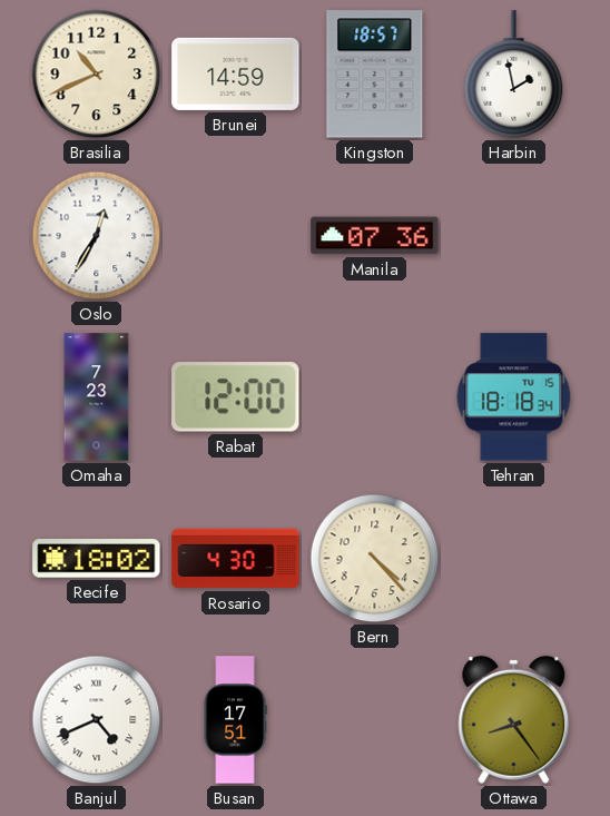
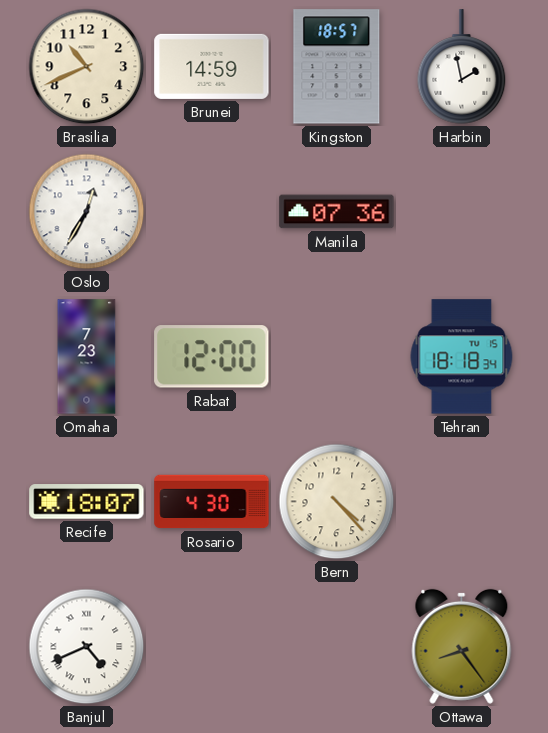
Recife: 18:02 -> 18:07 (87, 502)
Busan: 17:51 -> none (235, 720)
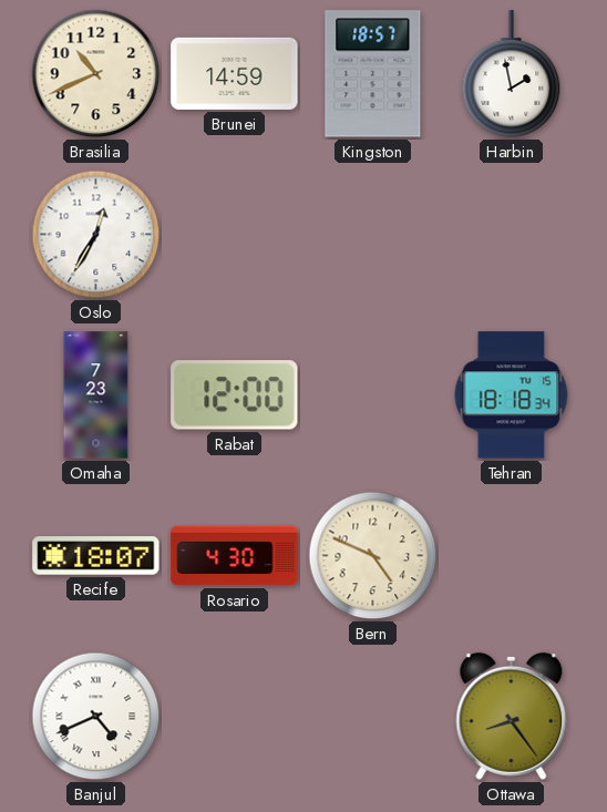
Manila: 07:36 -> none (337, 212)
Bern: 4:23 -> 4:49 (373, 556)
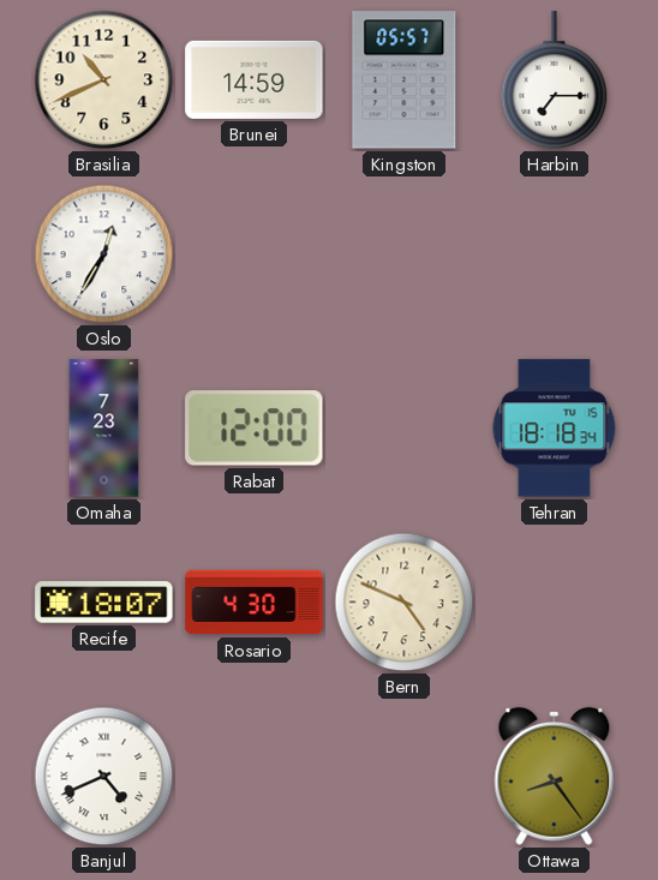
Kingston: 18:57 -> 05:57 (405, 80)
Harbin: 1:58 -> 7:15 (555, 80)
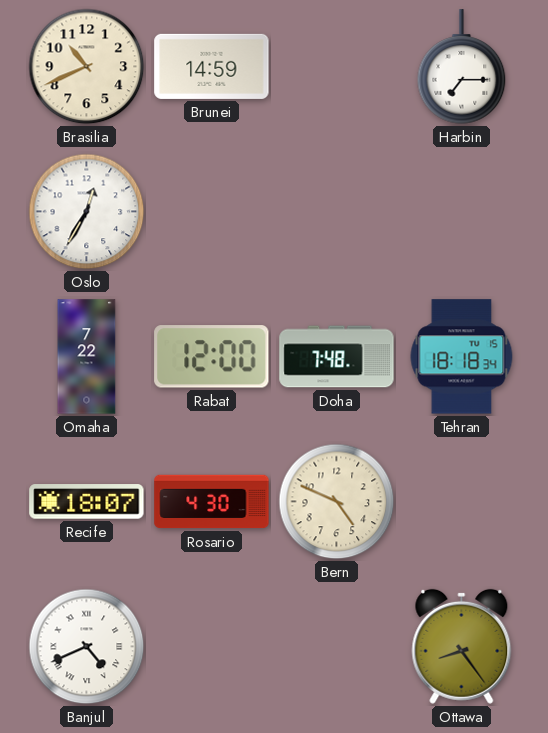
Kingston: 05:57 -> none (405, 80)
Omaha: 7:23 -> 7:22 (87, 357)
Doha: none -> 7:48 (337, 357)
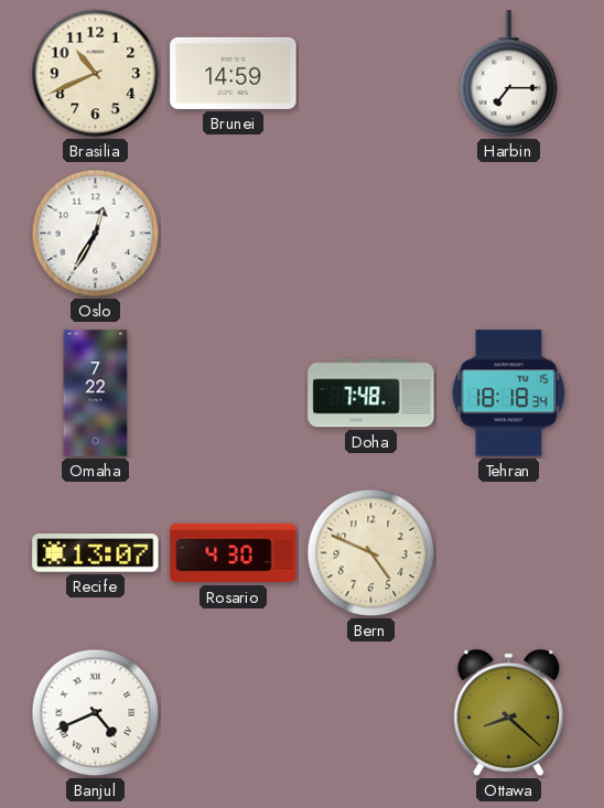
Rabat: 12:00 -> none (212, 357)
Recife: 18:07 -> 13:07 (96, 553)
Ottawa: 8:24 -> 8:22 (509, 712)
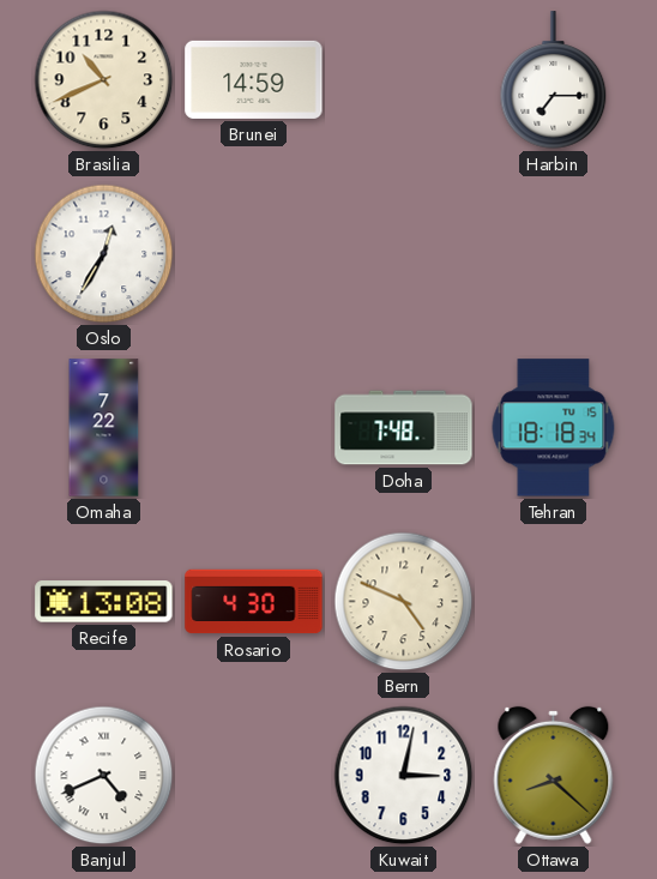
Recife: 13:07 -> 13:08 (104, 602)
Kuwait: none -> 3:02 (404, 776)
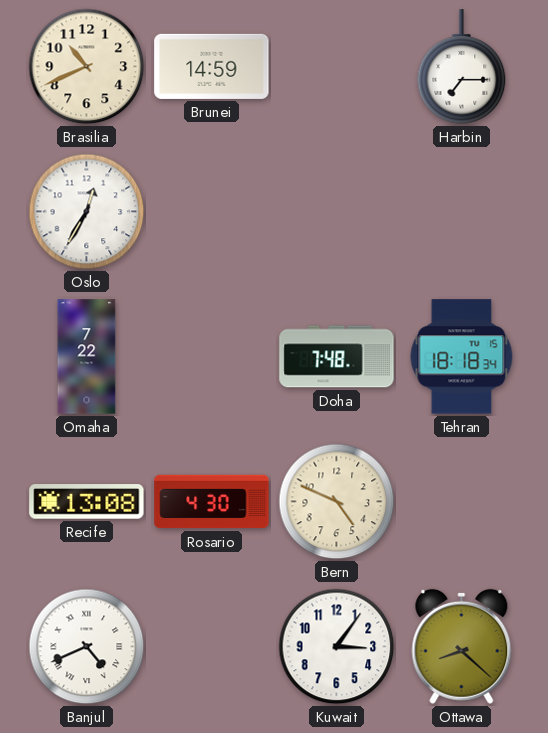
Kuwait: 3:02 -> 3:06 (337, 647)
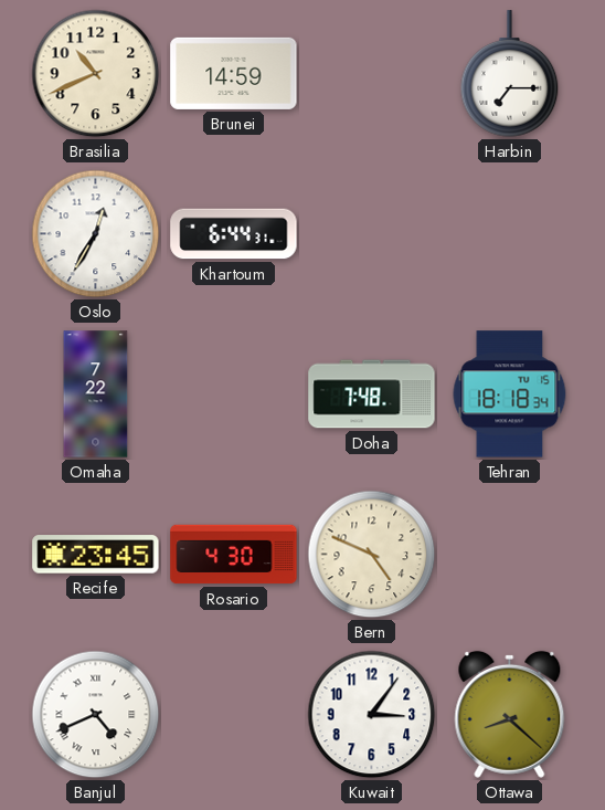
Khartoum: none -> 6:44 (234, 234)
Recife: 13:08 -> 23:45 (96, 555)
